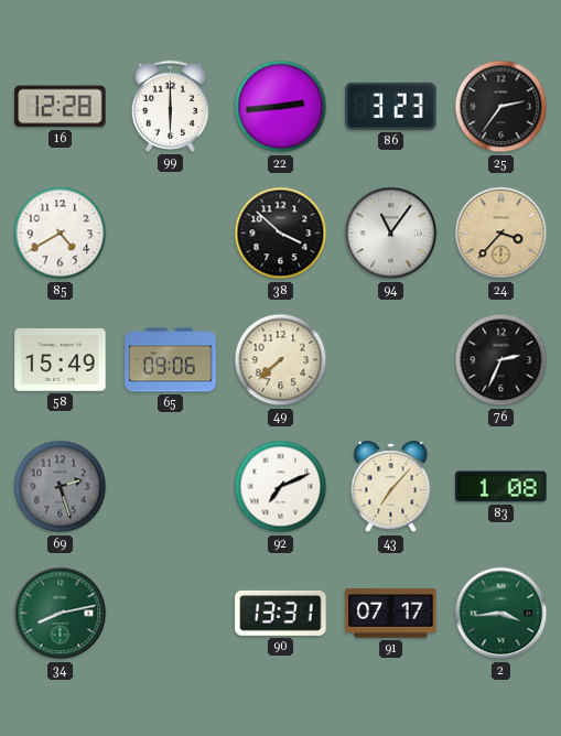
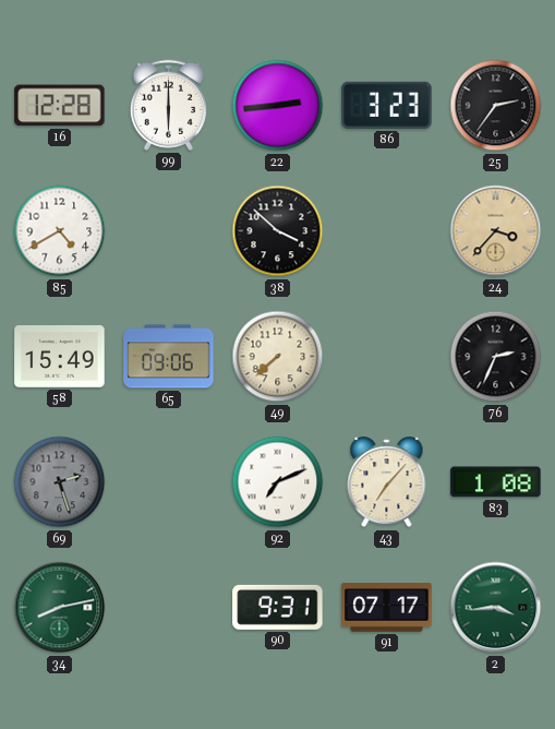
94: 11:06 -> none (391, 234)
90: 13:31 -> 9:31 (278, 607)
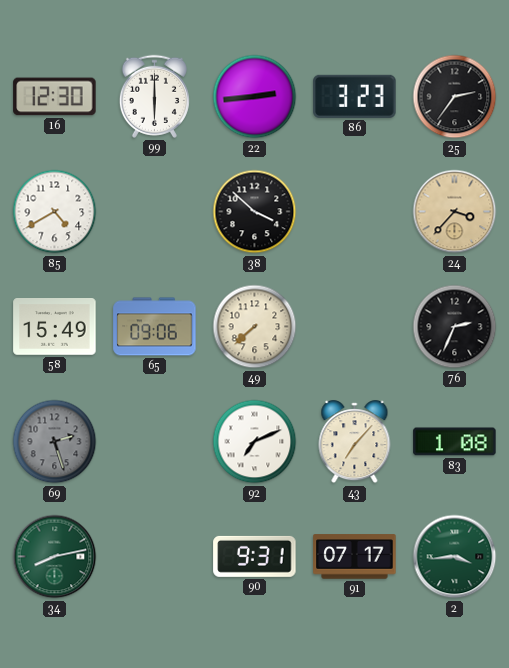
16: 12:28 -> 12:30 (55, 97)
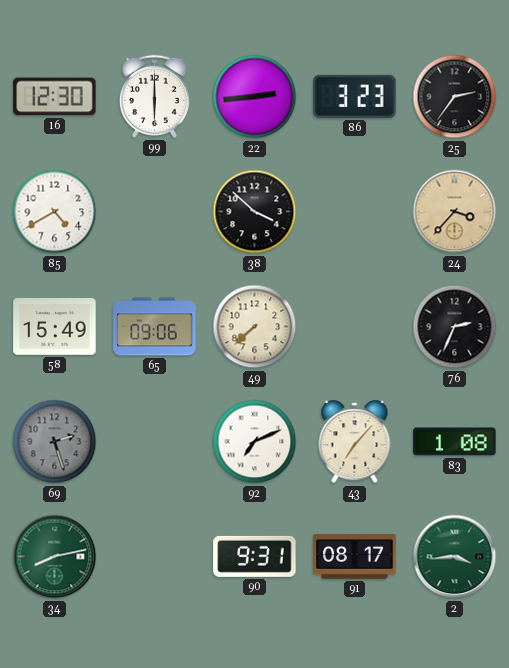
91: 07:17 -> 08:17 (355, 557)
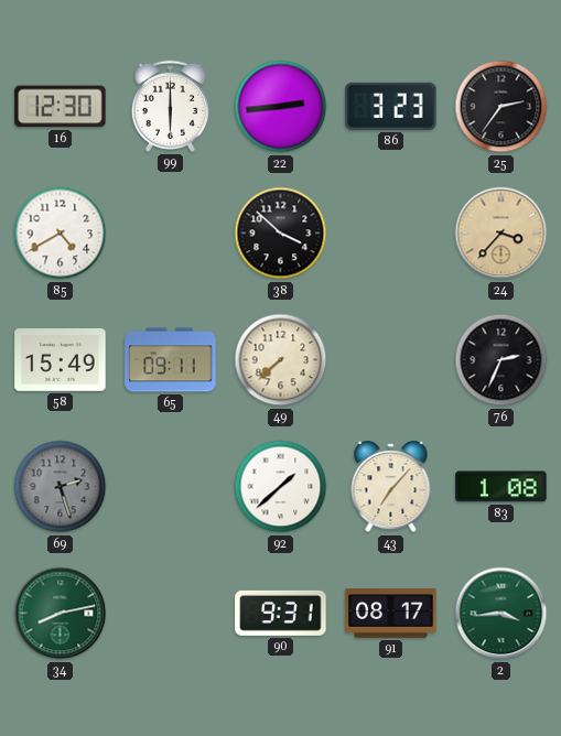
65: 09:06 -> 09:11 (171, 360)
92: 7:11 -> 1:38 (281, 487)
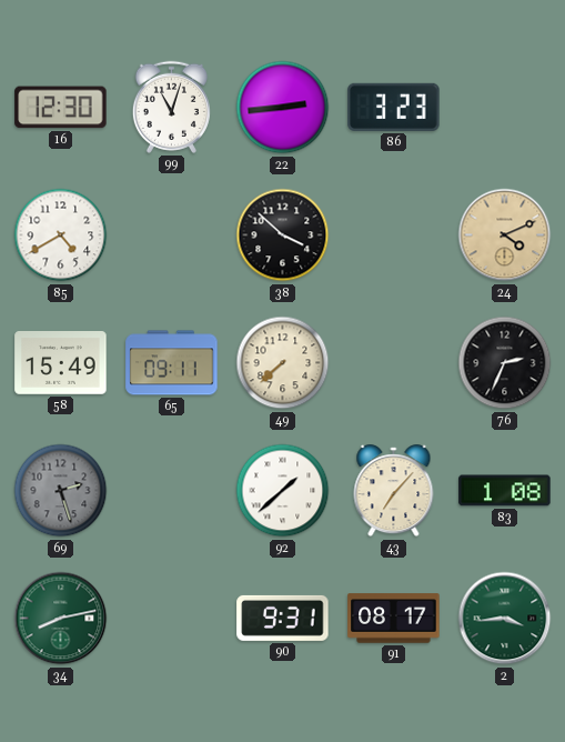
99: 6:00 -> 11:03 (171, 107)
25: 2:36 -> none (501, 107)
24: 3:37 -> 4:11 (505, 235)
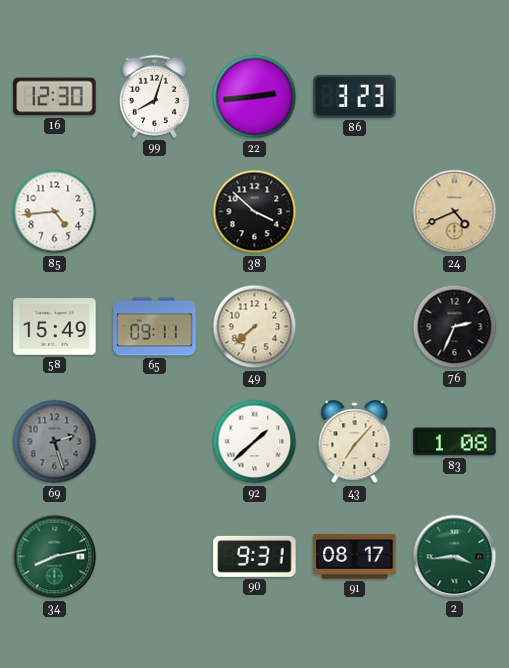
99: 11:03 -> 8:03 (154, 96)
85: 4:40 -> 4:44 (55, 212)
24: 4:11 -> 4:41 (455, 212)
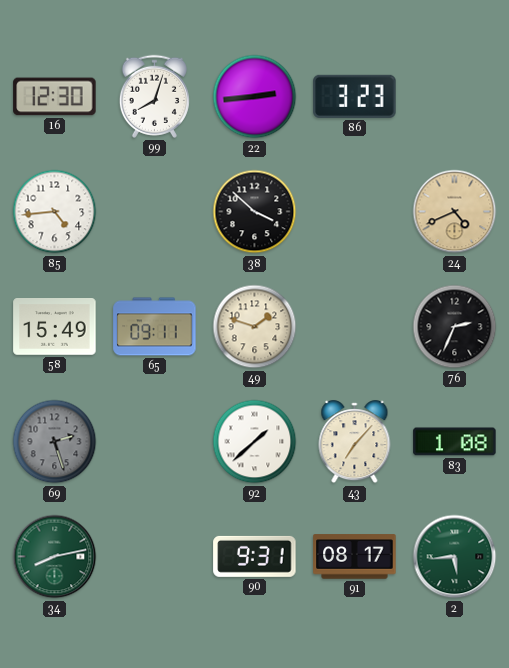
49: 7:38 -> 1:48 (255, 327)
2: 3:44 -> 5:44 (455, 557)
